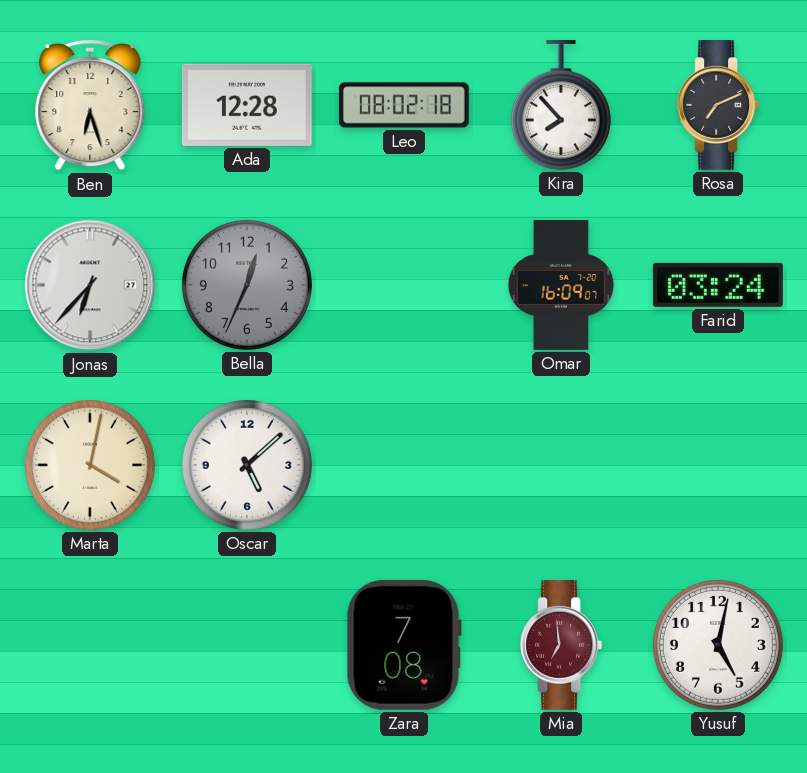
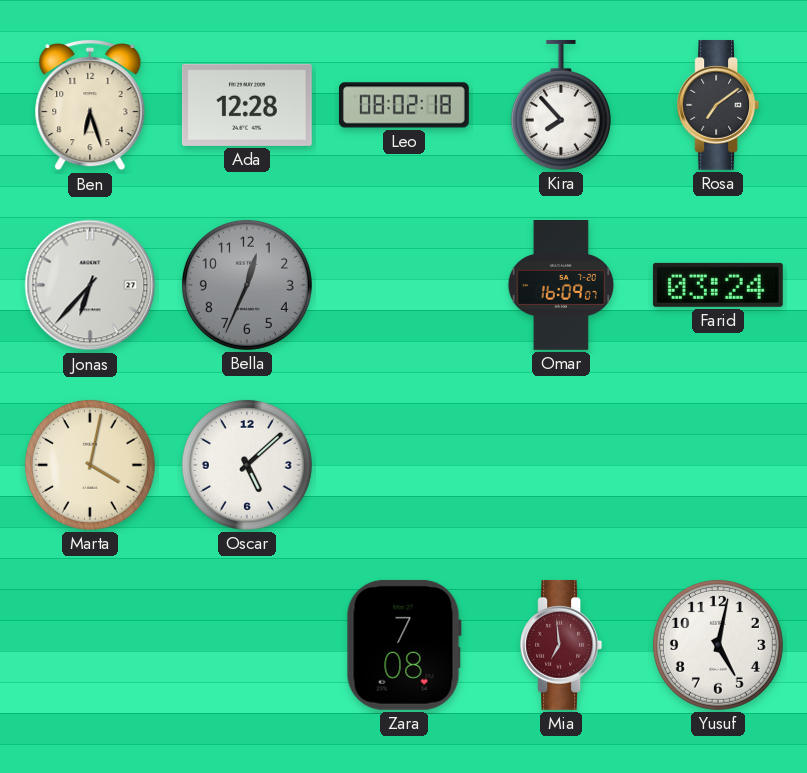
Rosa: 7:11 -> 7:09 (718, 105)
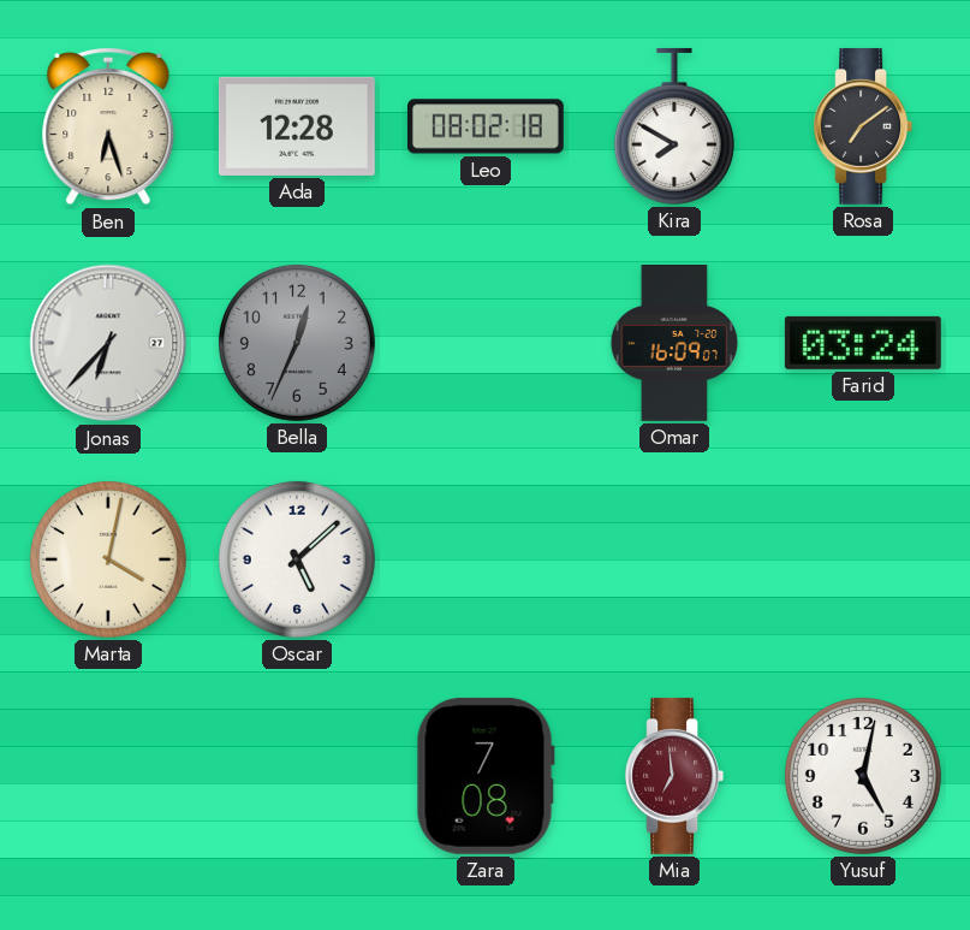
Kira: 7:53 -> 7:50 (674, 126)
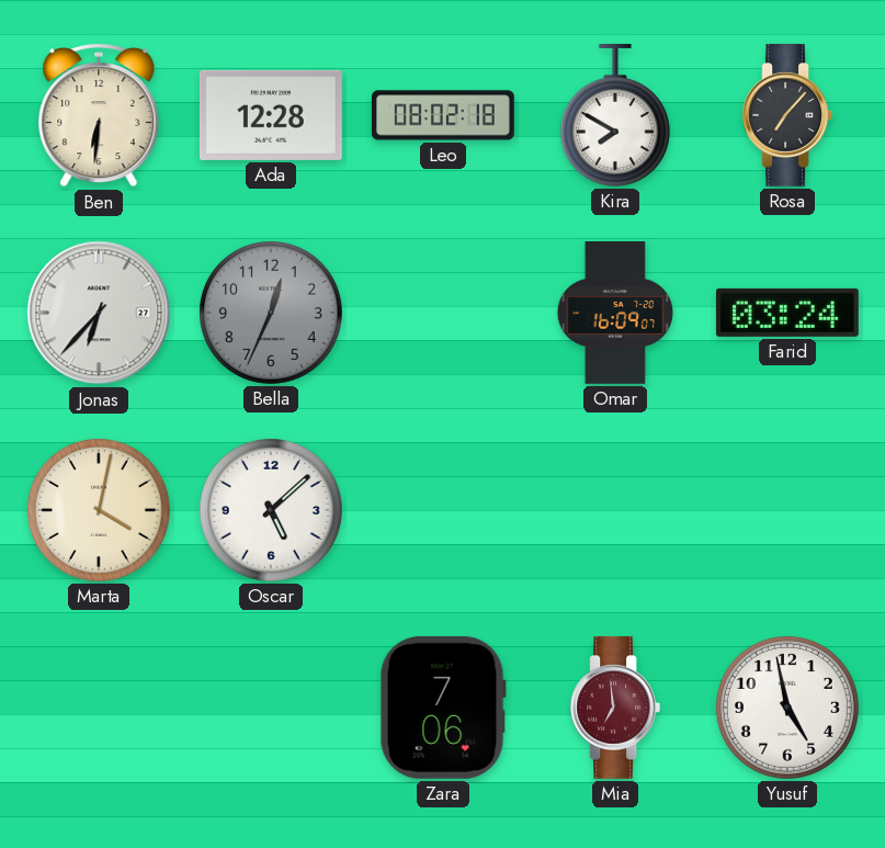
Ben: 6:27 -> 6:31 (99, 116)
Rosa: 7:09 -> 7:07 (787, 115)
Zara: 7:08 -> 7:06 (443, 708)
Yusuf: 5:02 -> 4:58 (787, 708)
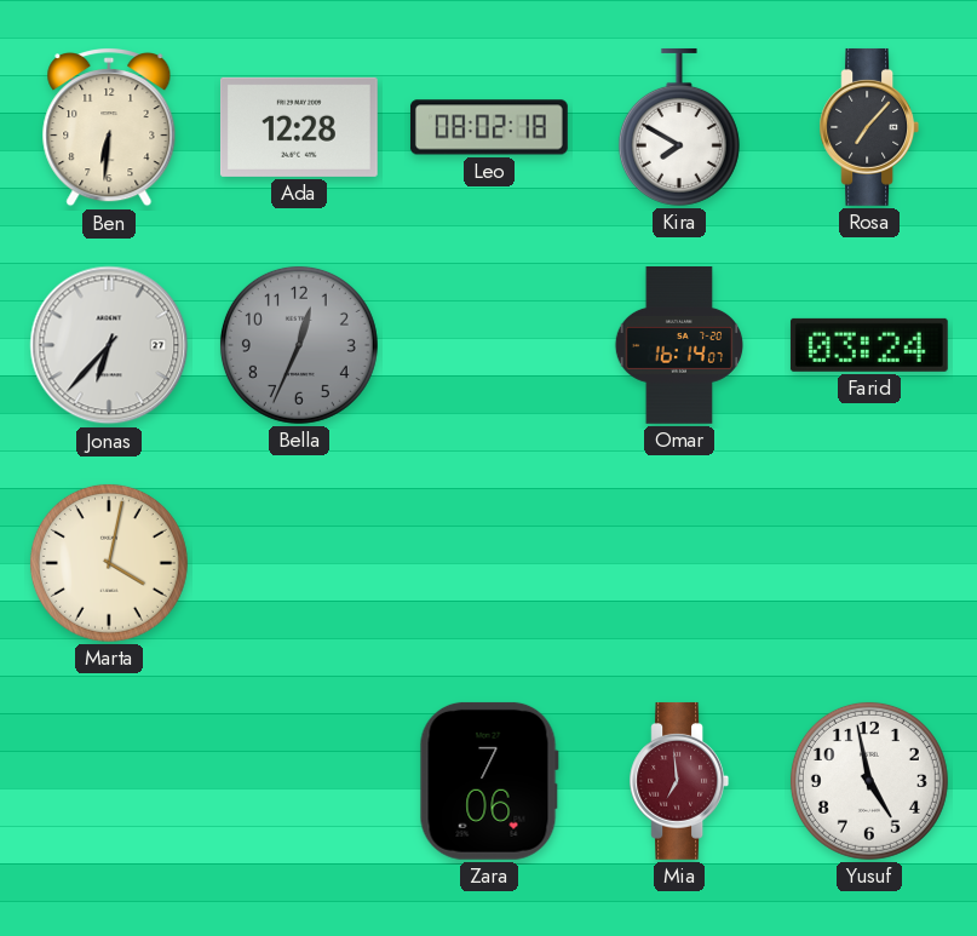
Omar: 16:09 -> 16:14 (678, 346)
Oscar: 5:08 -> none (271, 510)
